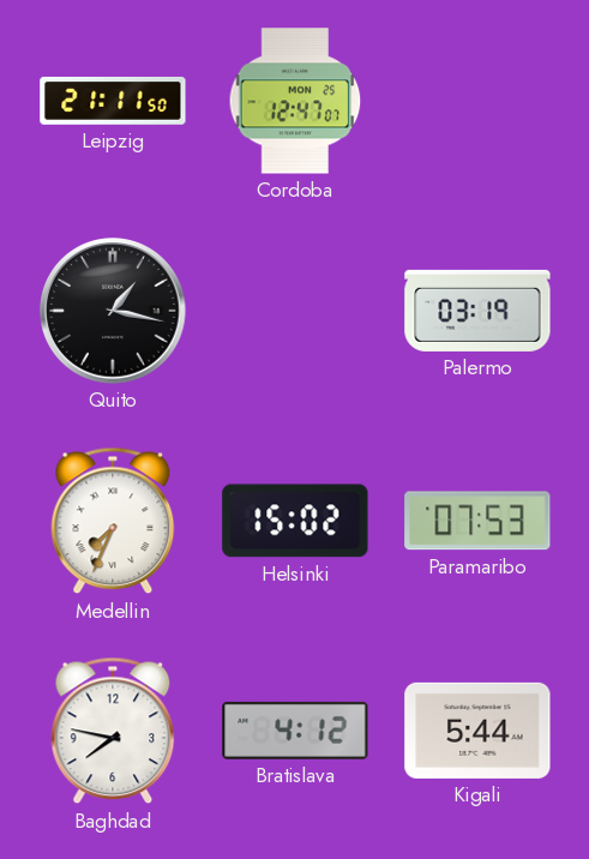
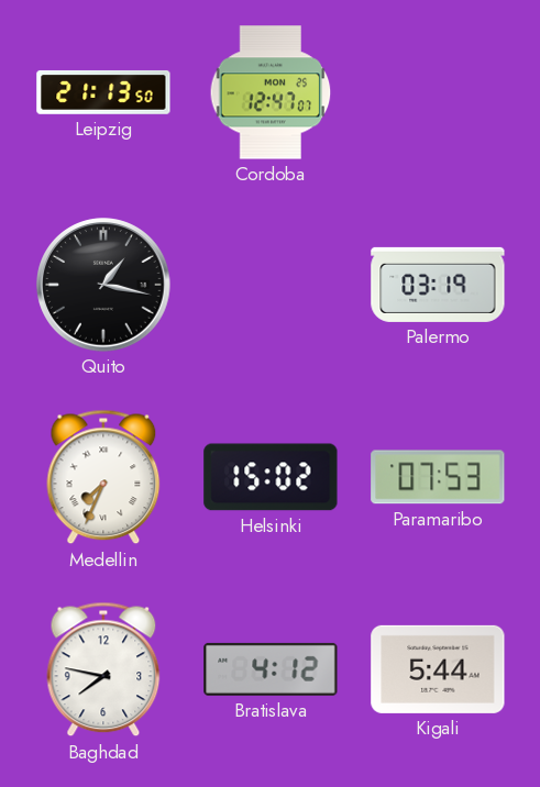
Leipzig: 21:11 -> 21:13 (103, 92)
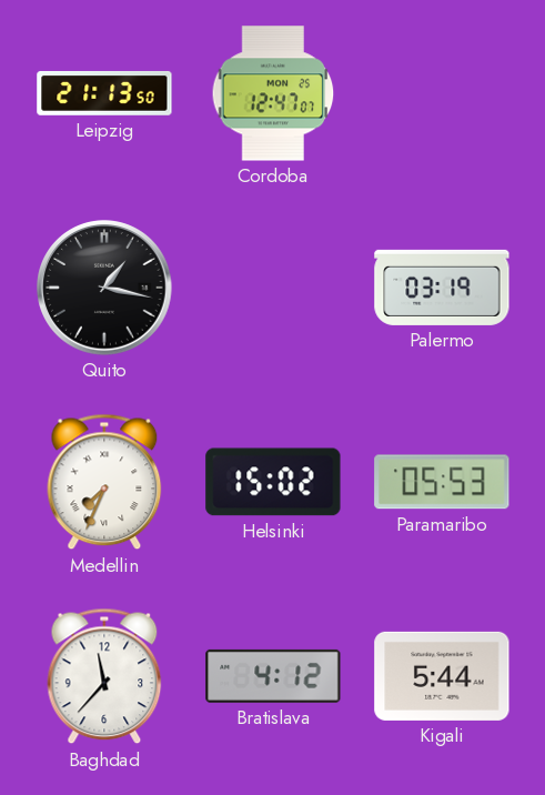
Paramaribo: 07:53 -> 05:53 (442, 482)
Baghdad: 7:47 -> 11:37 (104, 676)
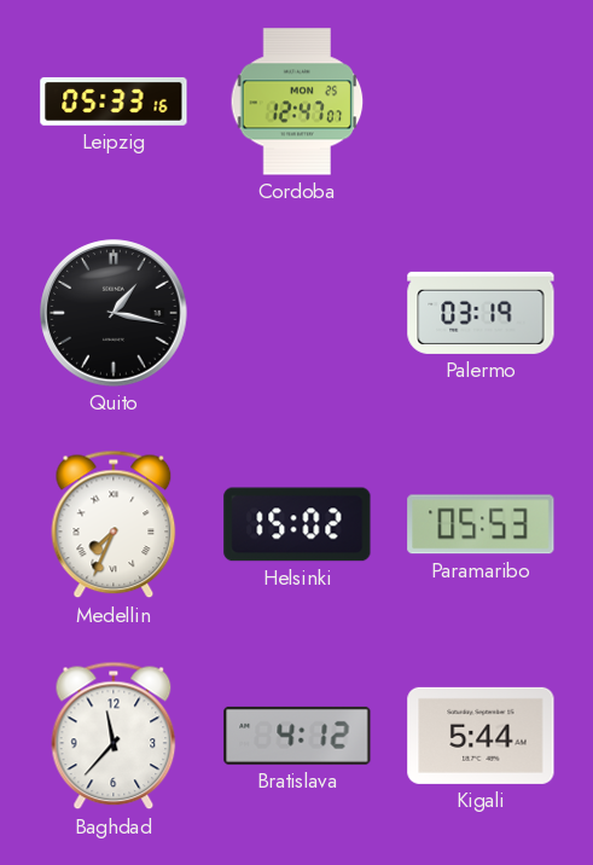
Leipzig: 21:13 -> 05:33 (114, 101)
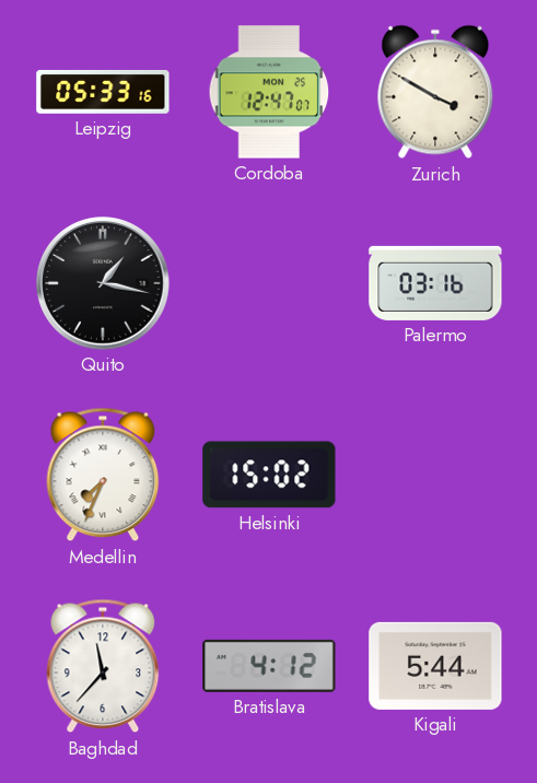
Zurich: none -> 3:50 (435, 92)
Palermo: 03:19 -> 03:16 (435, 283)
Paramaribo: 05:53 -> none (481, 524)
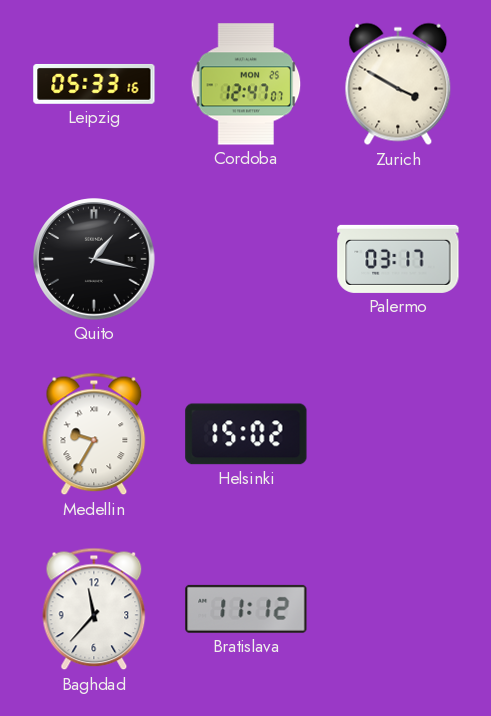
Palermo: 03:16 -> 03:17 (398, 259)
Medellin: 7:34 -> 9:35 (94, 434)
Bratislava: 4:12 -> 11:12 (246, 609)
Kigali: 5:44 -> none (435, 666)
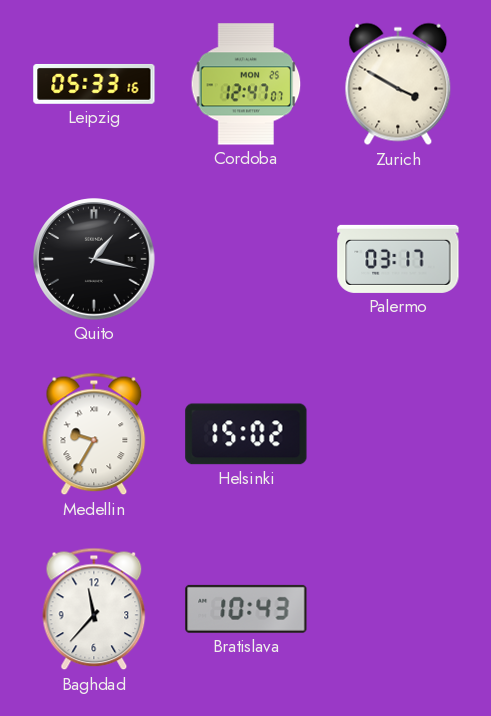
Bratislava: 11:12 -> 10:43 (246, 609)
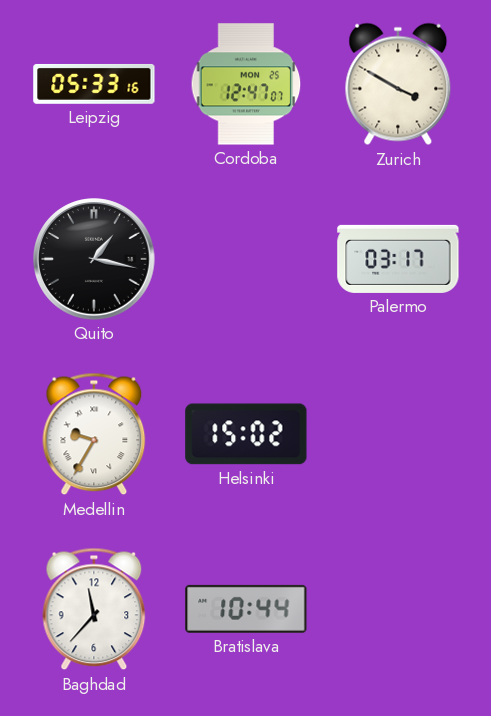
Bratislava: 10:43 -> 10:44 (246, 609)
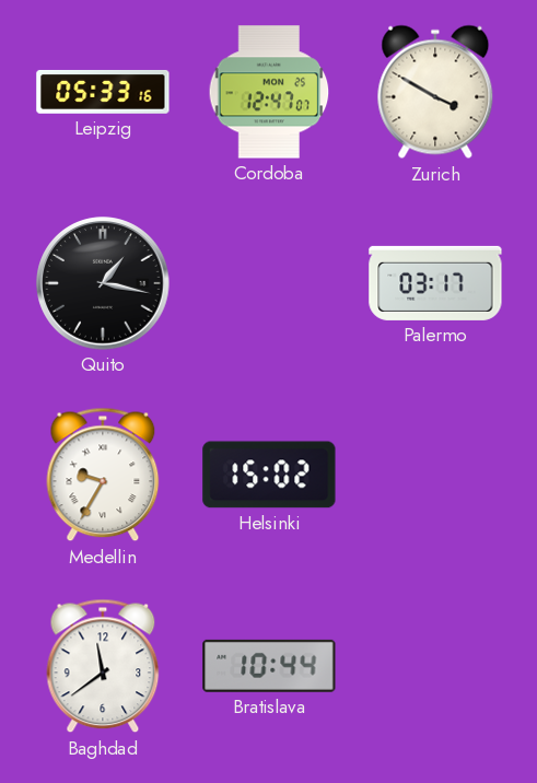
Baghdad: 11:37 -> 11:39 (103, 666)
